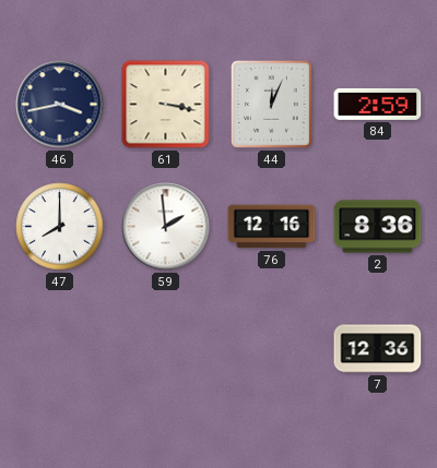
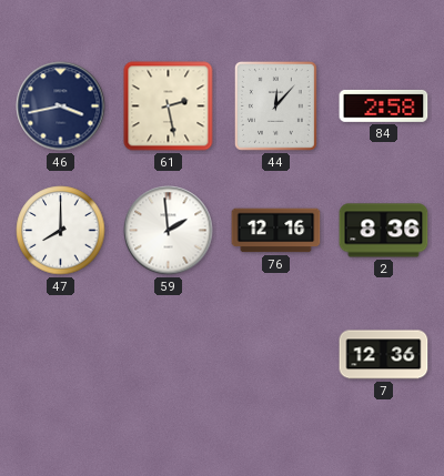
61: 3:17 -> 2:28 (169, 107)
44: 12:04 -> 12:07 (275, 105)
84: 2:59 -> 2:58 (384, 105)
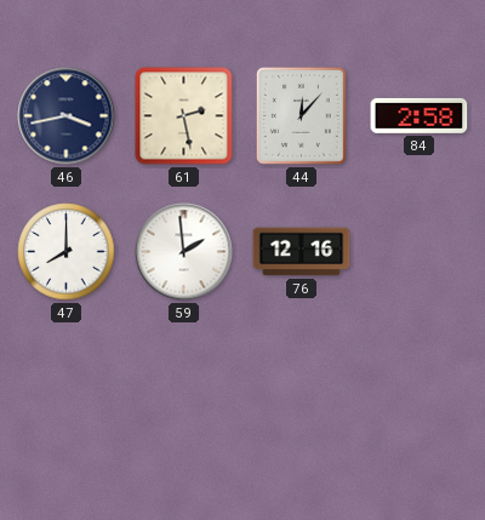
2: 8:36 -> none (384, 231)
7: 12:36 -> none (384, 355)
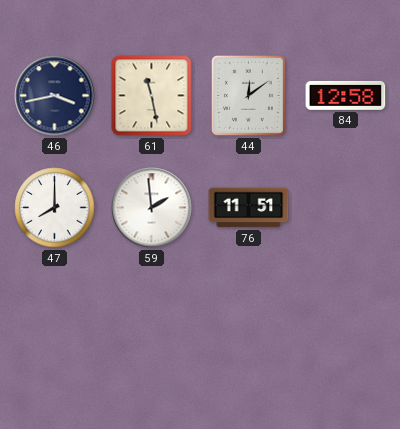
61: 2:28 -> 11:28 (152, 96)
44: 12:07 -> 12:09 (248, 95)
84: 2:58 -> 12:58 (346, 95)
76: 12:16 -> 11:51 (249, 208)
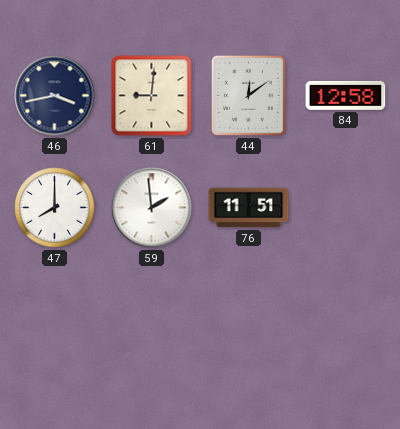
61: 11:28 -> 9:01 (152, 96)
